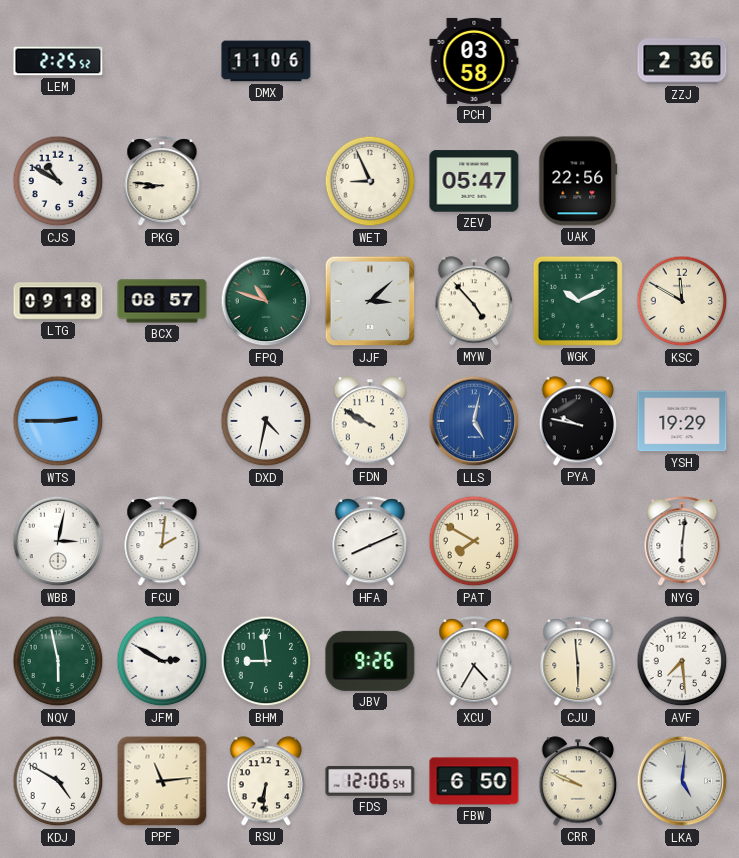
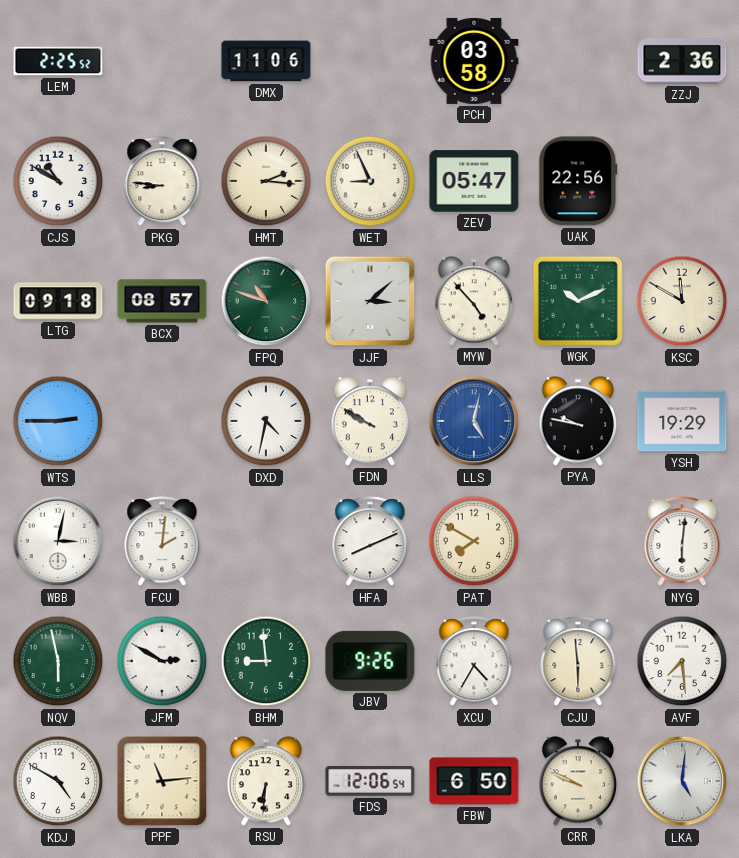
HMT: none -> 2:16 (266, 181)
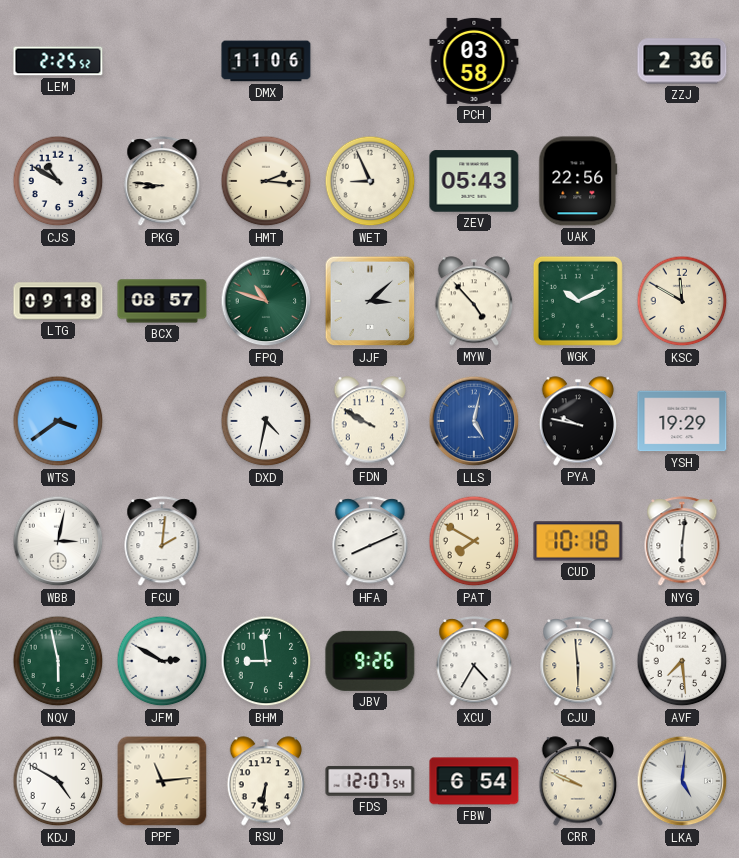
ZEV: 05:47 -> 05:43 (474, 181)
WTS: 2:45 -> 3:39 (58, 421)
CUD: none -> 10:18 (578, 541)
FDS: 12:06 -> 12:07 (370, 781)
FBW: 6:50 -> 6:54 (474, 781)
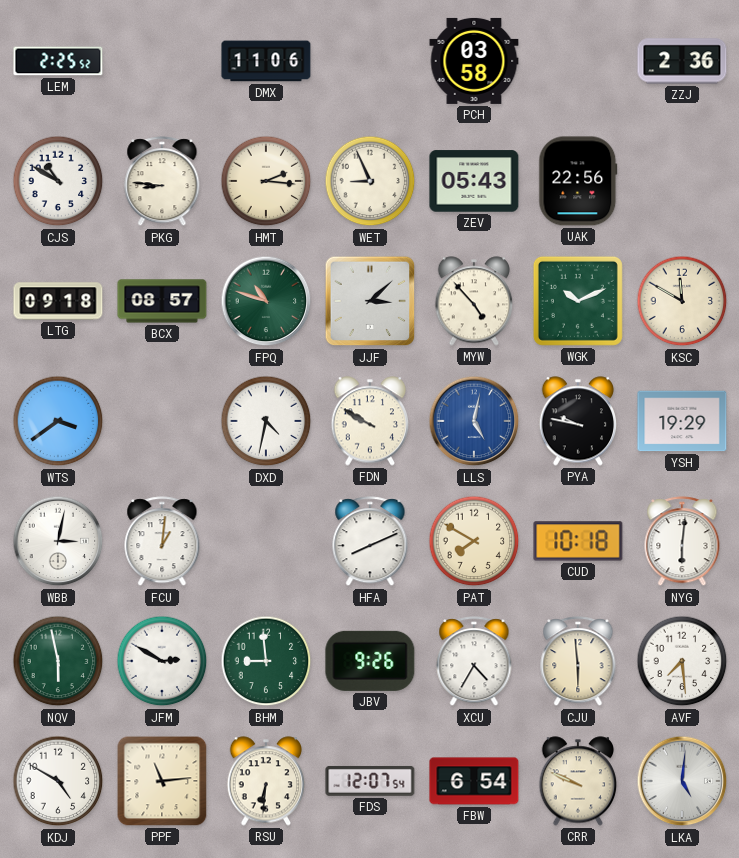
FCU: 2:01 -> 1:01 (162, 542)
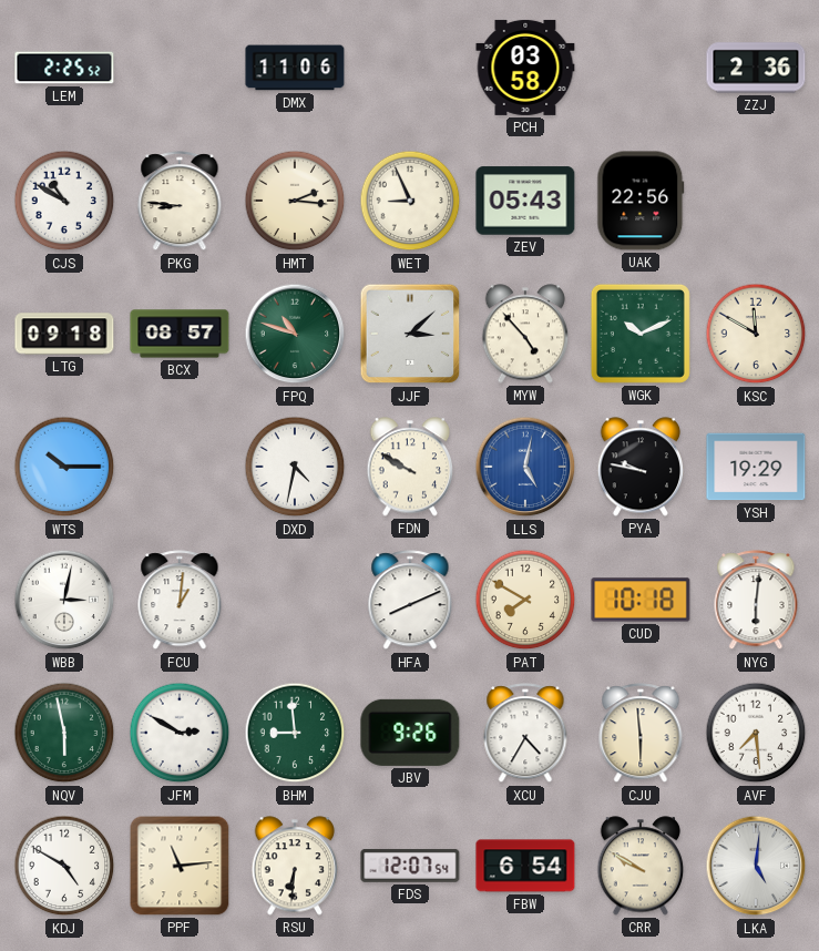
WTS: 3:39 -> 10:15 (64, 467)
CRR: 9:49 -> 9:50 (641, 866)
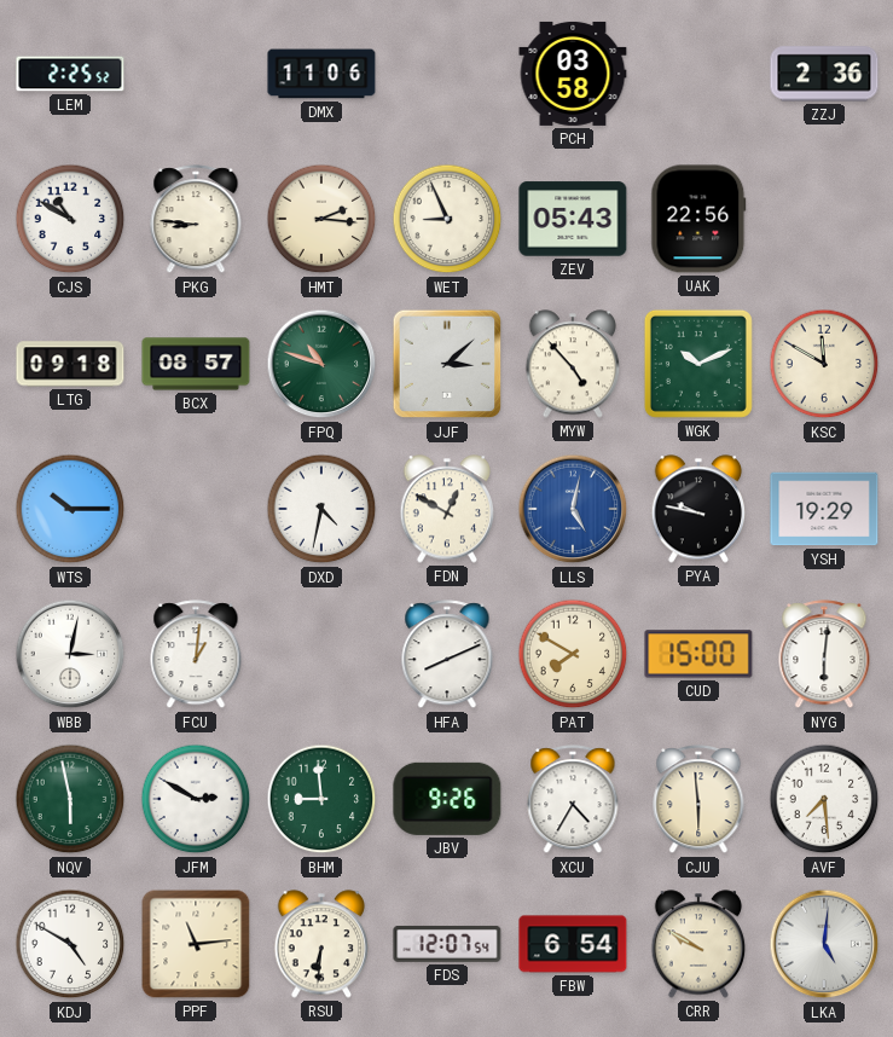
FDN: 9:50 -> 12:50 (447, 509)
CUD: 10:18 -> 15:00 (698, 654)
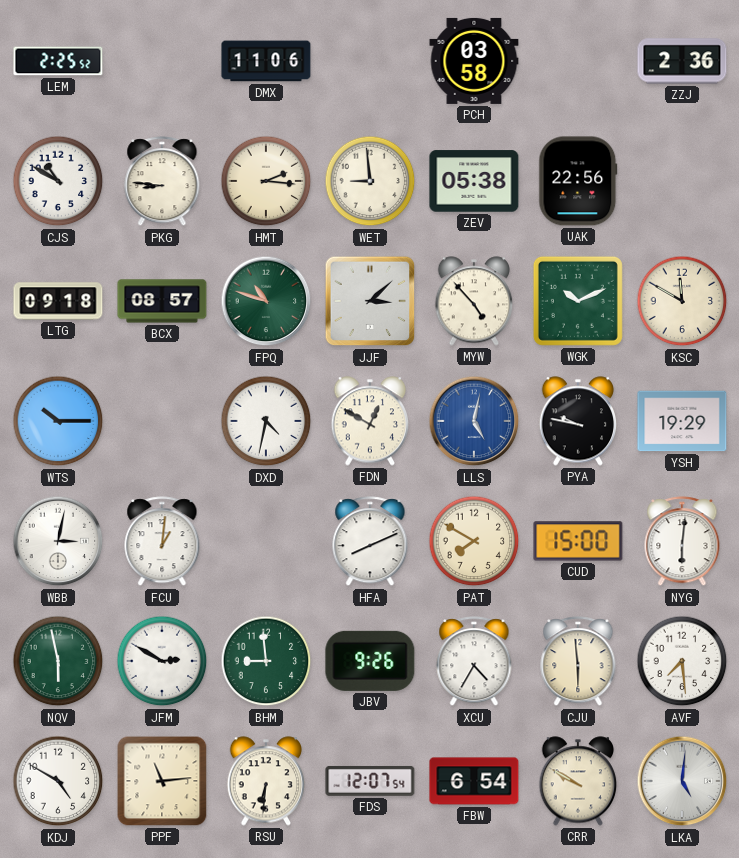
WET: 8:56 -> 8:59 (370, 181)
ZEV: 05:43 -> 05:38 (474, 181)
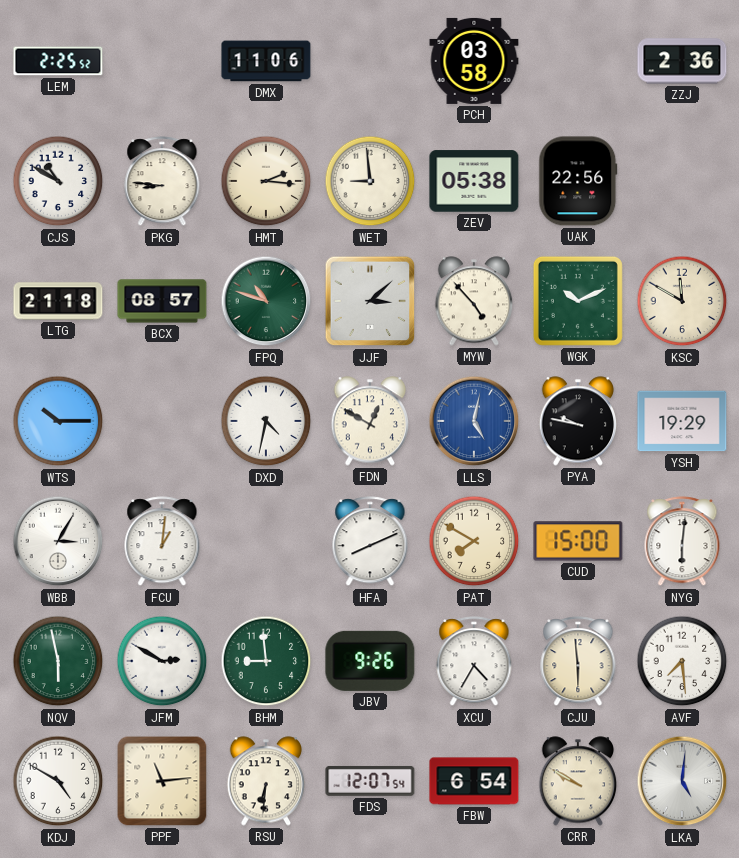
LTG: 09:18 -> 21:18 (58, 301)
WBB: 3:02 -> 3:05 (58, 541)
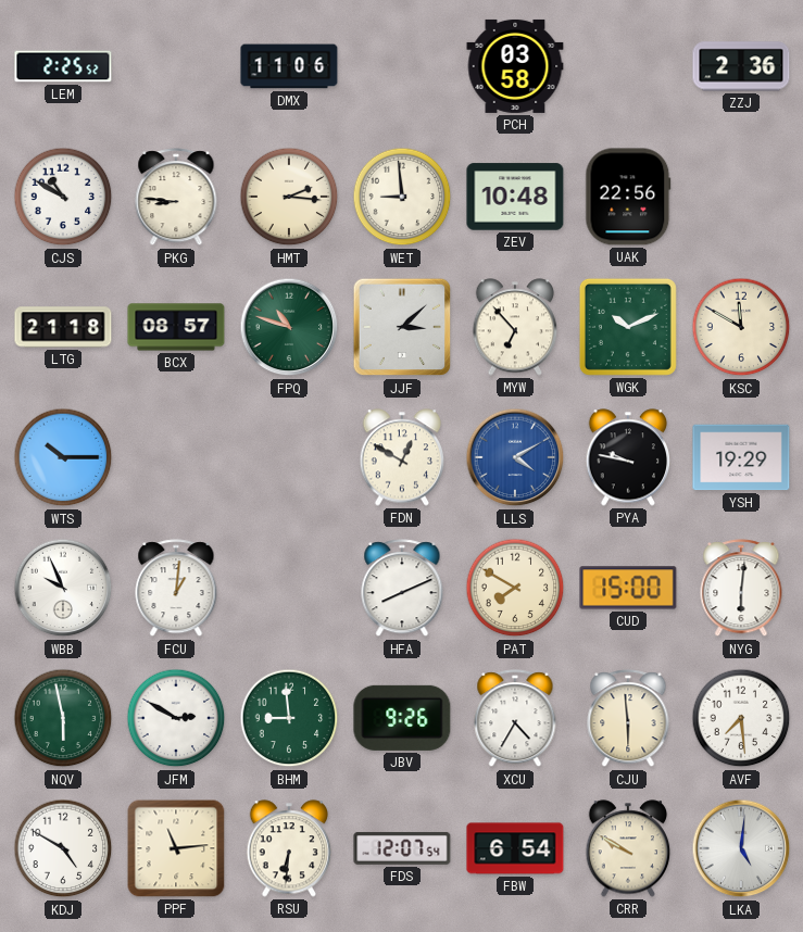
ZEV: 05:38 -> 10:48 (515, 197)
MYW: 4:53 -> 6:53 (515, 327)
DXD: 4:32 -> none (266, 421)
LLS: 5:02 -> 4:10 (515, 457)
WBB: 3:05 -> 9:56 (63, 588)
